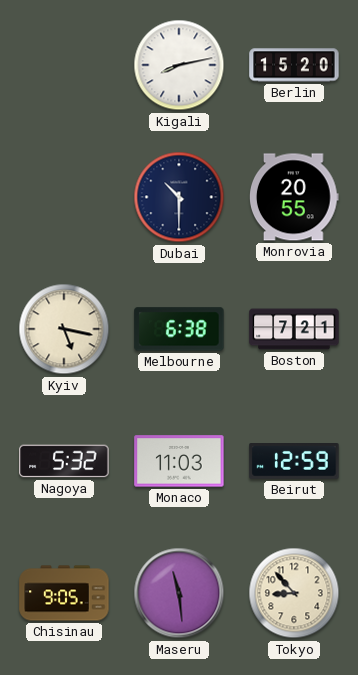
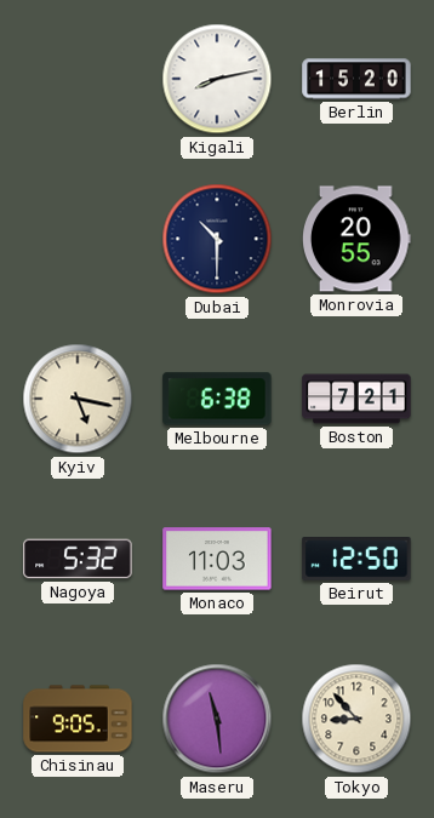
Beirut: 12:59 -> 12:50 (356, 559)
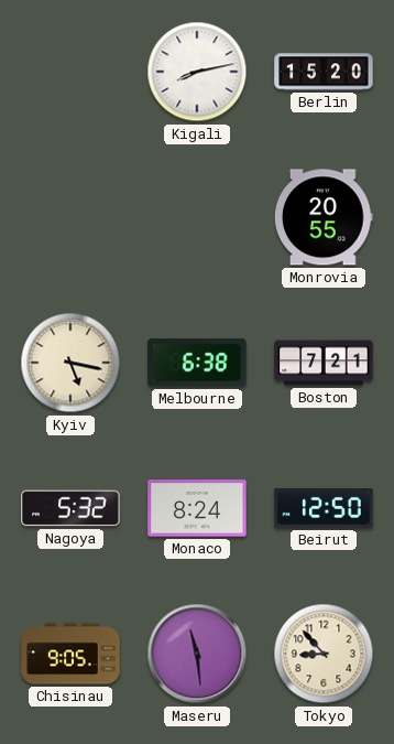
Dubai: 10:30 -> none (217, 239)
Monaco: 11:03 -> 8:24 (197, 508)
